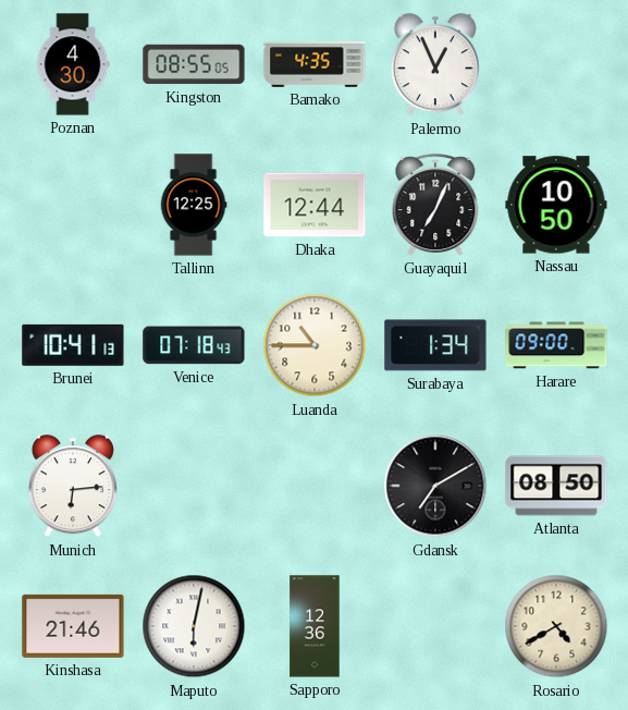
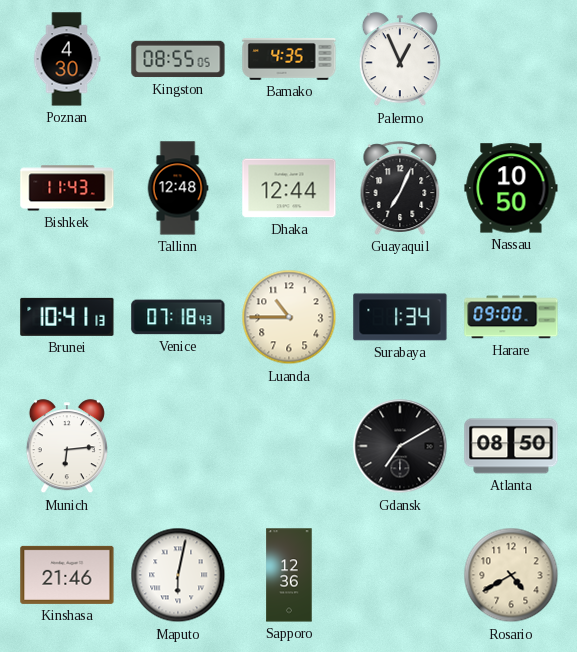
Bishkek: none -> 11:43 (67, 188)
Tallinn: 12:25 -> 12:48 (178, 188)
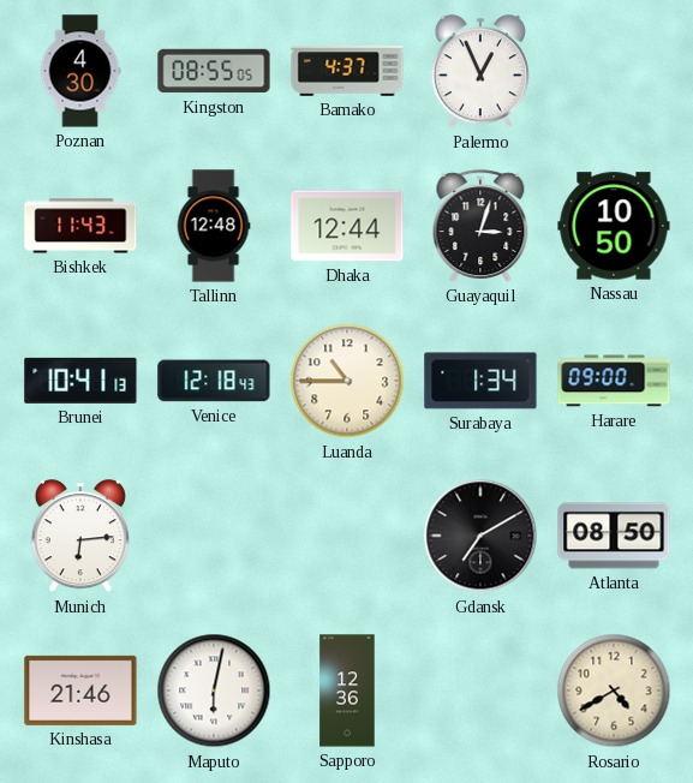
Bamako: 4:35 -> 4:37 (347, 71)
Guayaquil: 7:04 -> 3:03 (480, 226)
Venice: 07:18 -> 12:18 (214, 381)
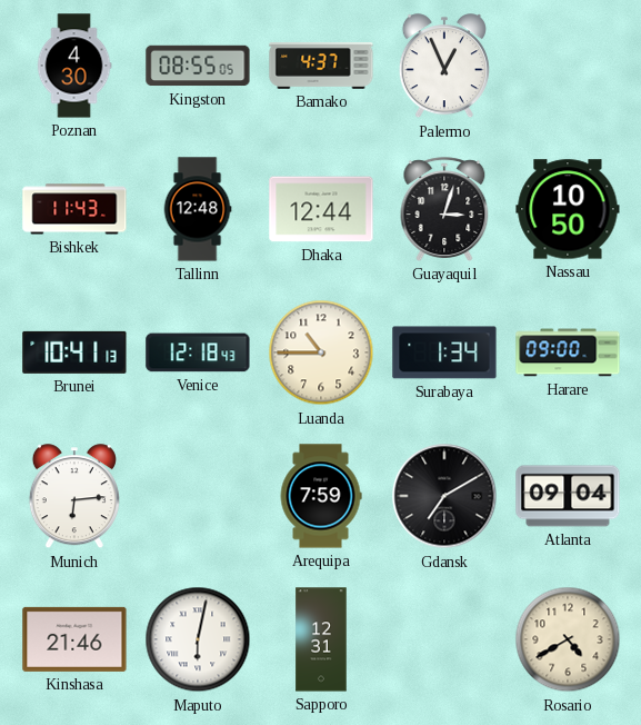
Arequipa: none -> 7:59 (321, 496)
Atlanta: 08:50 -> 09:04 (568, 496)
Sapporo: 12:36 -> 12:31 (321, 639)
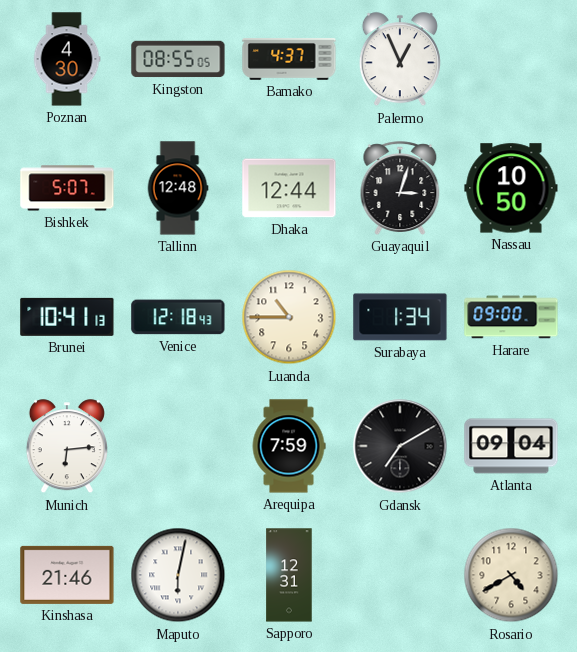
Bishkek: 11:43 -> 5:07 (67, 188)
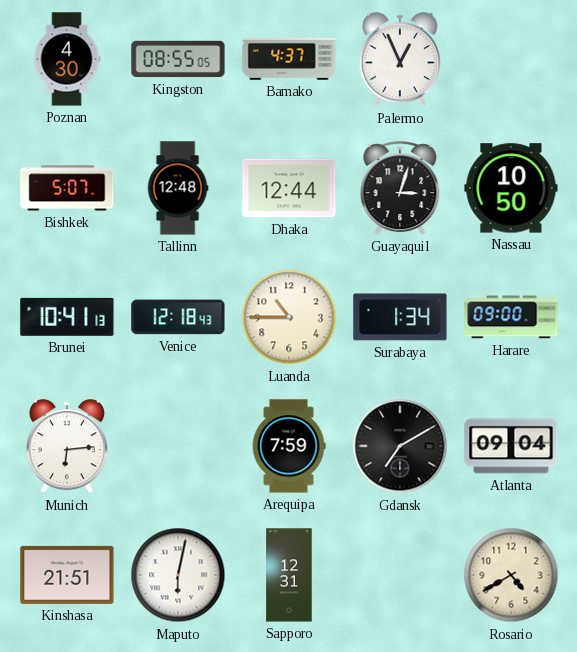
Kinshasa: 21:46 -> 21:51 (67, 575)
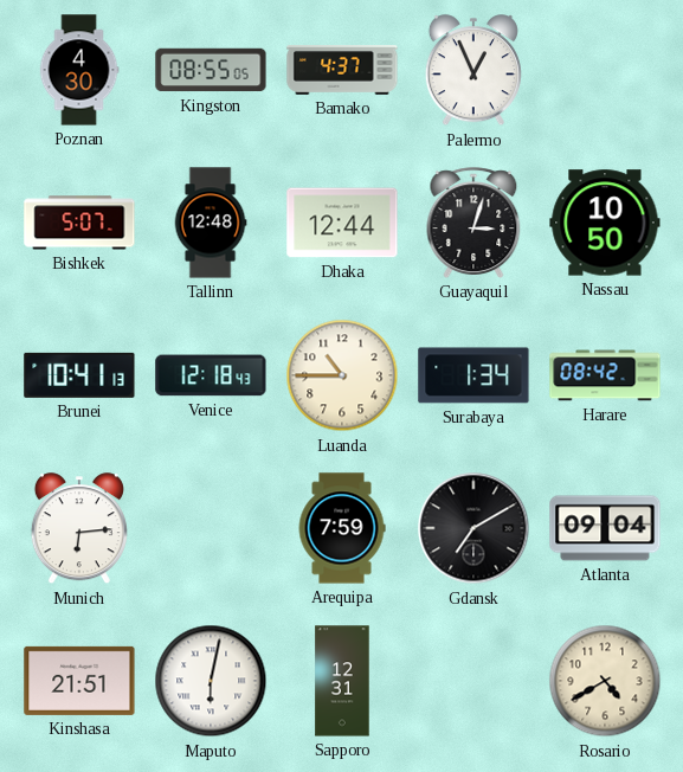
Harare: 09:00 -> 08:42 (605, 375)
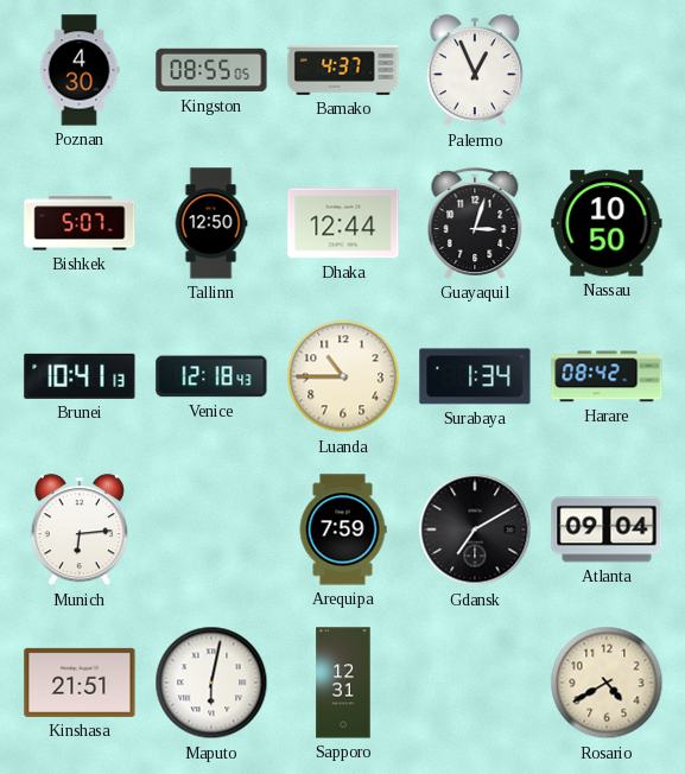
Tallinn: 12:48 -> 12:50 (211, 223)
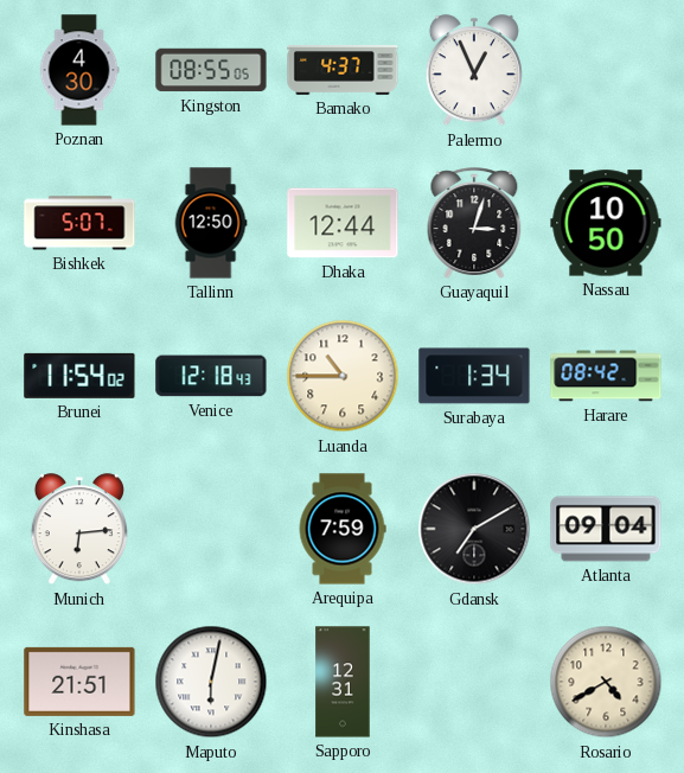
Brunei: 10:41 -> 11:54 (79, 376)
